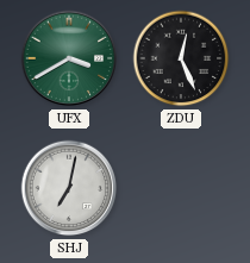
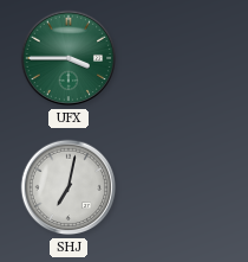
UFX: 3:40 -> 3:45 (68, 58)
ZDU: 12:26 -> none (181, 58)
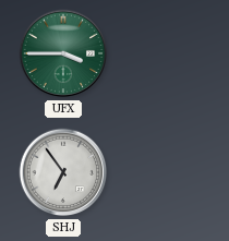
SHJ: 7:02 -> 6:54 (63, 172)
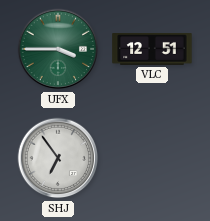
VLC: none -> 12:51 (152, 49)
